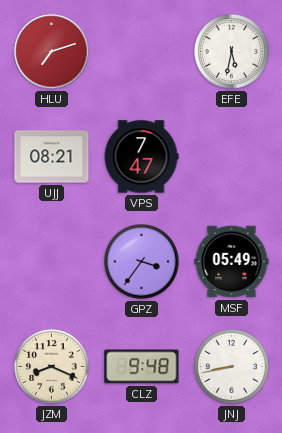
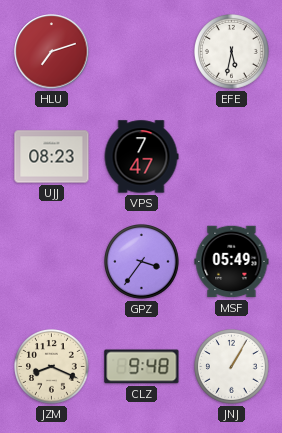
UJJ: 08:21 -> 08:23 (52, 157)
JNJ: 8:43 -> 1:05 (232, 367)
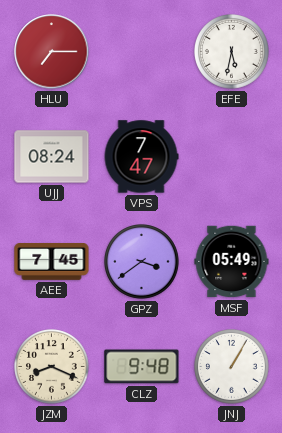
HLU: 7:12 -> 7:15 (52, 52)
UJJ: 08:23 -> 08:24 (52, 157)
AEE: none -> 7:45 (52, 262)
GPZ: 3:36 -> 3:39 (142, 262)
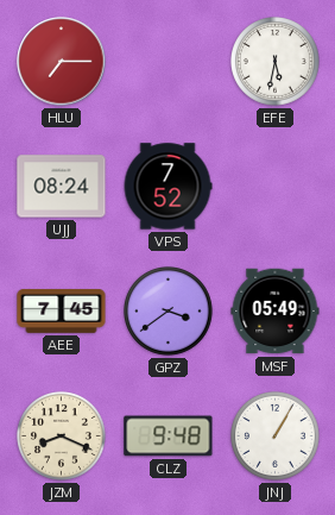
VPS: 7:47 -> 7:52 (167, 187)
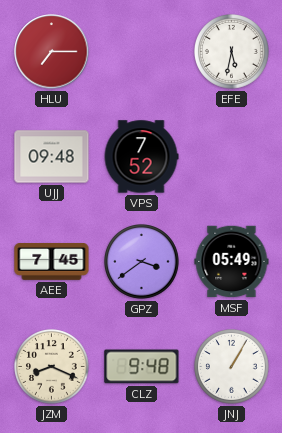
UJJ: 08:24 -> 09:48 (52, 157)
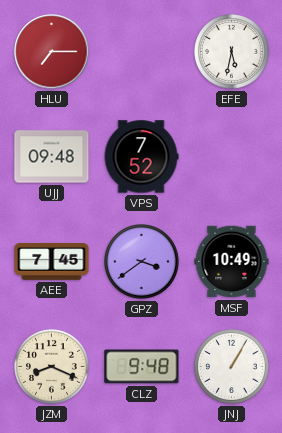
MSF: 05:49 -> 10:49 (232, 262)
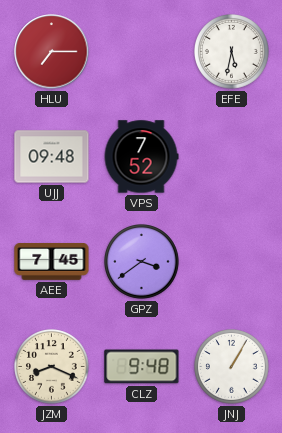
MSF: 10:49 -> none (232, 262)
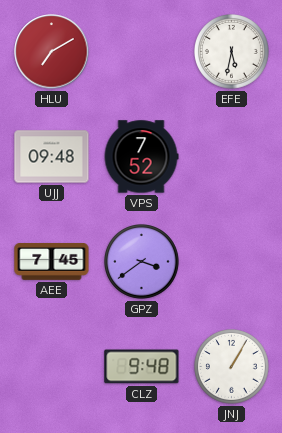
HLU: 7:15 -> 7:10 (52, 52)
JZM: 8:19 -> none (52, 367)
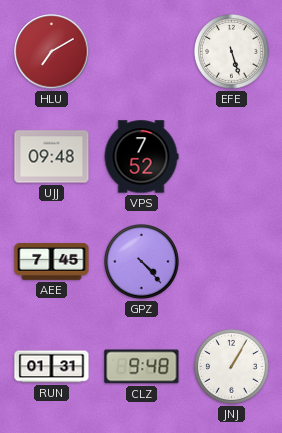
EFE: 5:32 -> 5:27 (232, 52)
GPZ: 3:39 -> 4:23 (142, 262)
RUN: none -> 01:31 (52, 367)
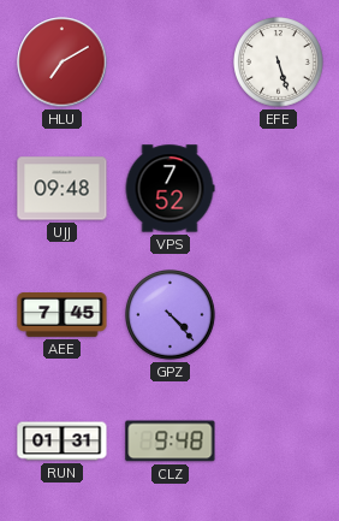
JNJ: 1:05 -> none (232, 367)
